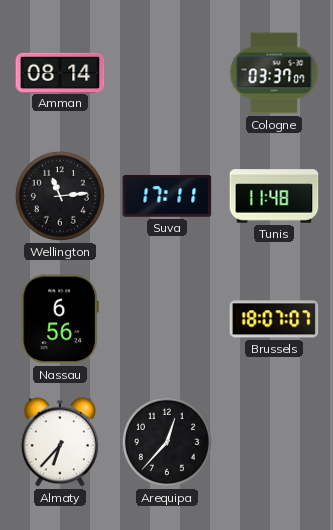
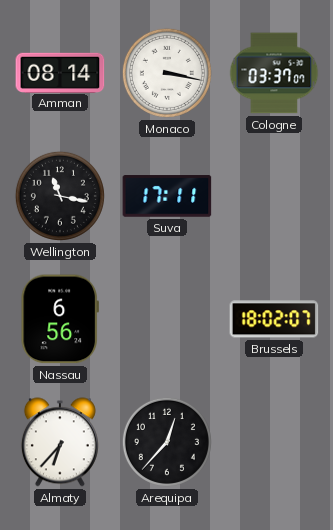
Monaco: none -> 3:17 (167, 73)
Wellington: 11:14 -> 11:17 (60, 196)
Tunis: 11:48 -> none (274, 196)
Brussels: 18:07 -> 18:02 (274, 319)
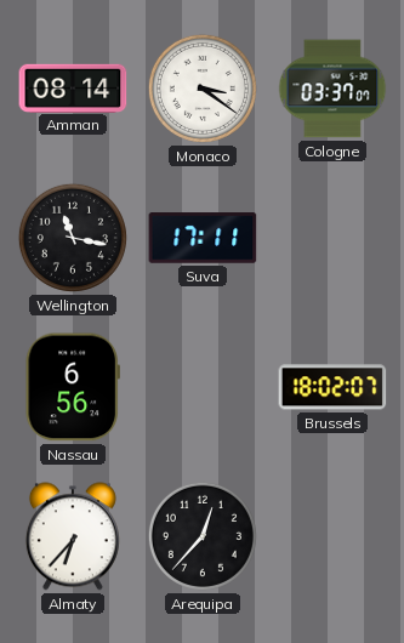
Monaco: 3:17 -> 3:21 (203, 89)
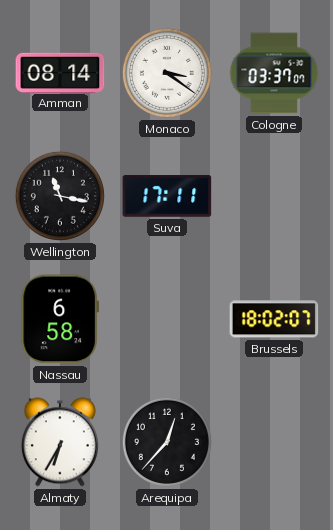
Nassau: 6:56 -> 6:58 (60, 319)
Almaty: 6:37 -> 6:35 (60, 442)
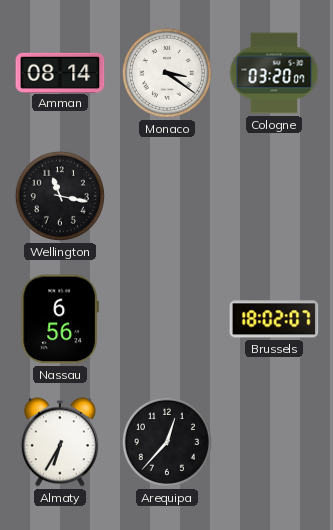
Cologne: 03:37 -> 03:20 (274, 73)
Suva: 17:11 -> none (167, 196)
Nassau: 6:58 -> 6:56 (60, 319)
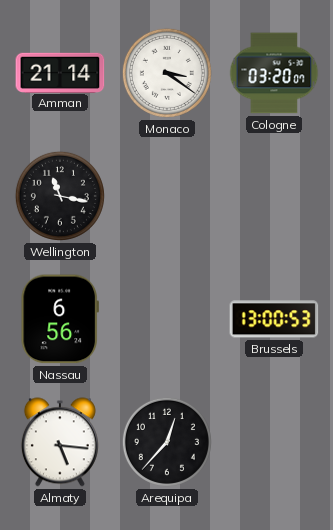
Amman: 08:14 -> 21:14 (60, 72)
Brussels: 18:02 -> 13:00 (274, 319)
Almaty: 6:35 -> 5:16 (60, 442)
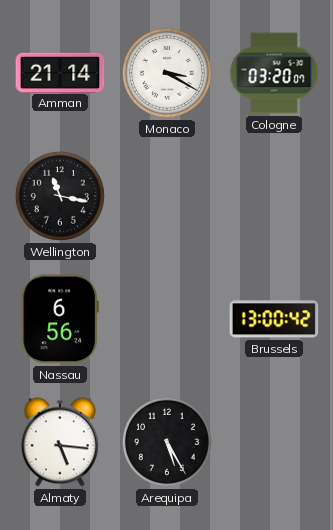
Monaco: 3:21 -> 3:20 (167, 73)
Brussels: 13:00:53 -> 13:00:42 (274, 319)
Arequipa: 12:37 -> 5:25 (167, 442)
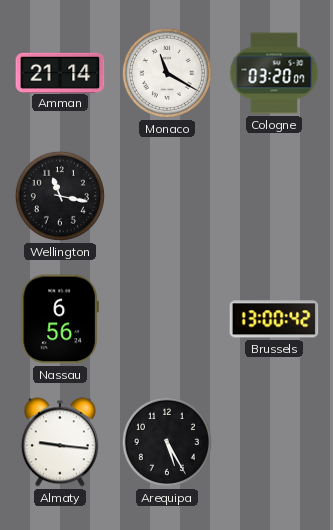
Monaco: 3:20 -> 11:20 (167, 73)
Almaty: 5:16 -> 9:16 (60, 442)
